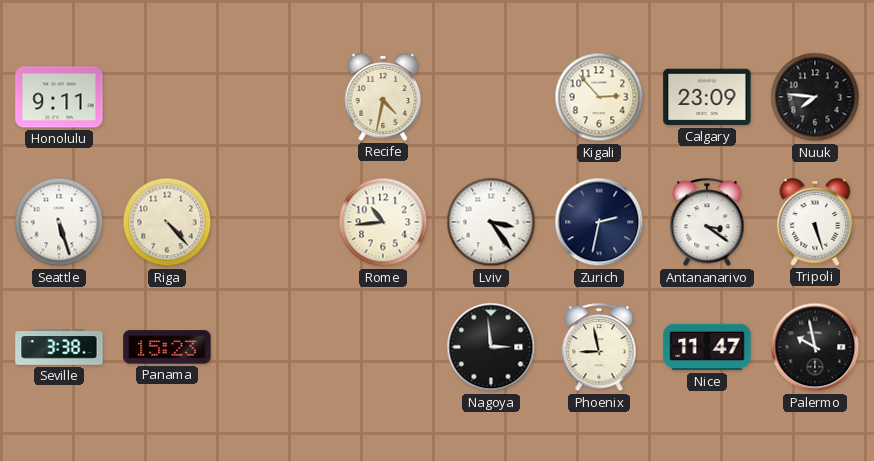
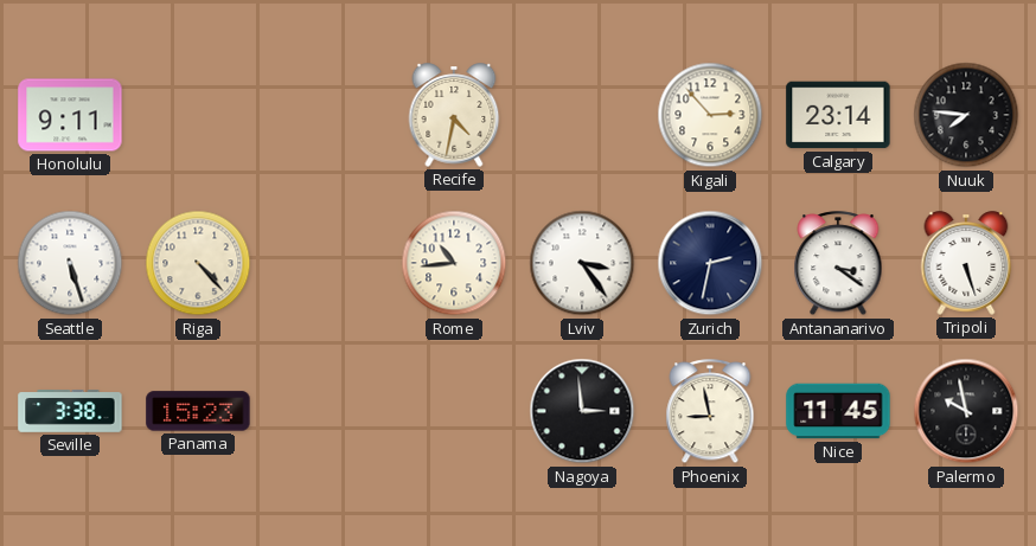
Calgary: 23:09 -> 23:14 (838, 115)
Nice: 11:47 -> 11:45 (838, 411)
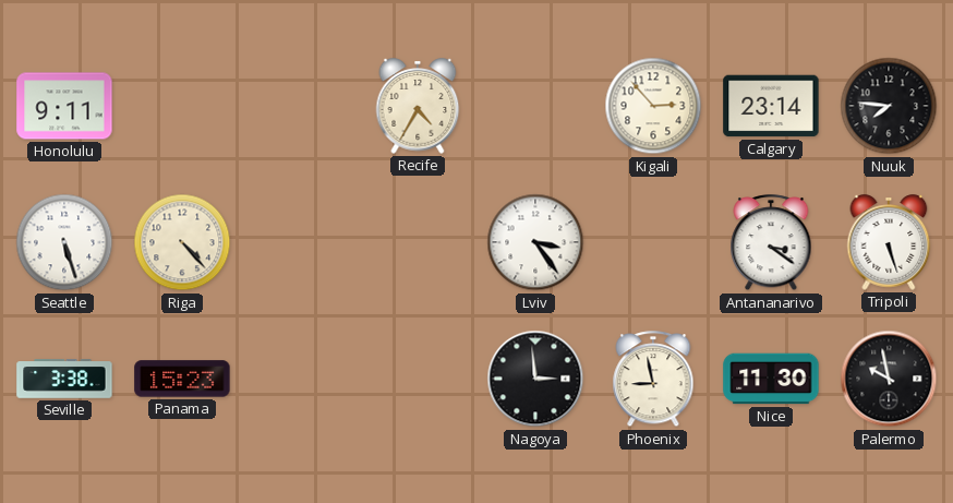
Recife: 4:32 -> 4:35 (418, 106)
Rome: 10:44 -> none (454, 263)
Zurich: 2:32 -> none (710, 263)
Nice: 11:45 -> 11:30 (771, 379)
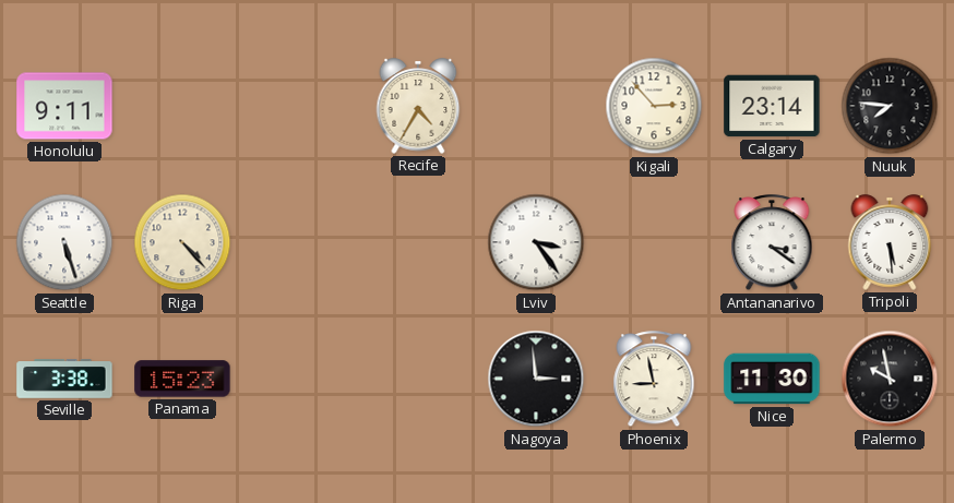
Tripoli: 5:27 -> 5:29 (890, 242)
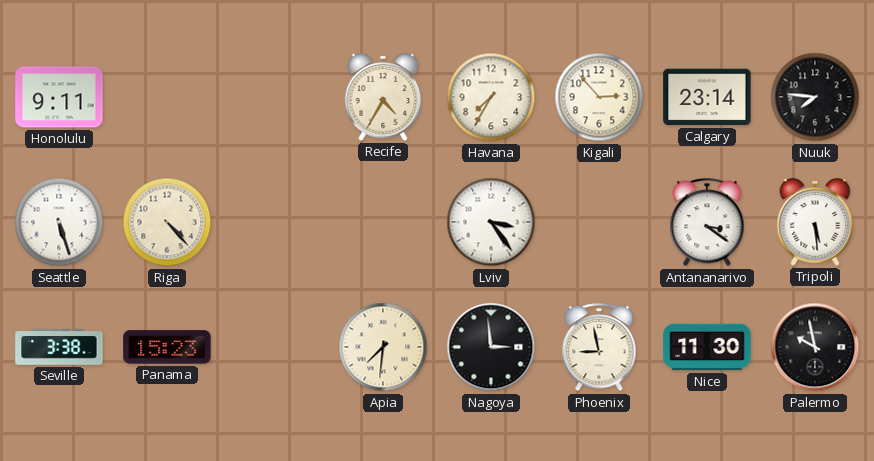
Havana: none -> 7:35 (491, 97)
Apia: none -> 7:31 (383, 347)
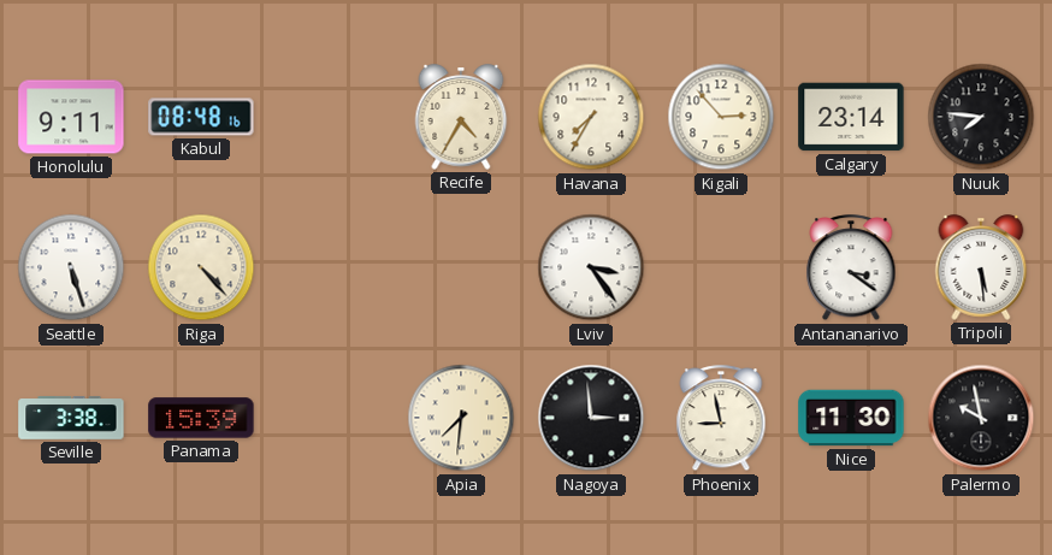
Kabul: none -> 08:48 (201, 117)
Panama: 15:23 -> 15:39 (201, 418)
